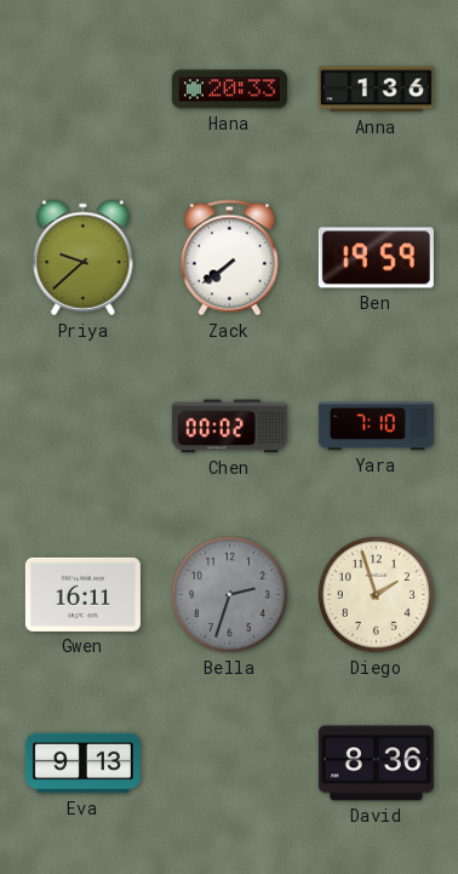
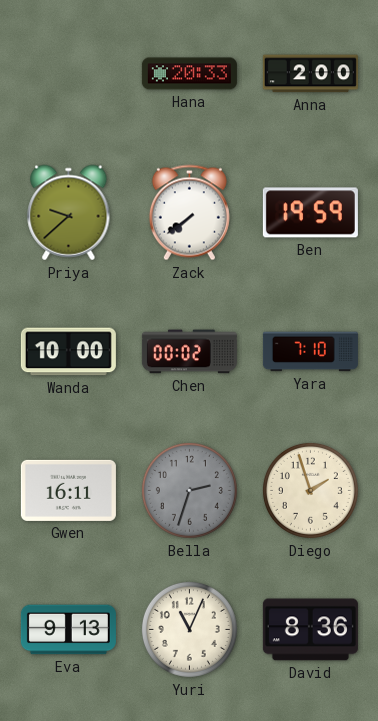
Anna: 1:36 -> 2:00 (310, 74)
Wanda: none -> 10:00 (68, 352)
Yuri: none -> 11:04 (189, 629)
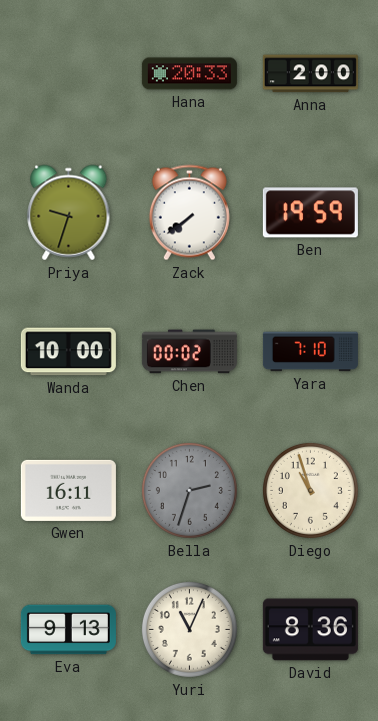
Priya: 9:38 -> 9:33 (69, 213)
Diego: 1:57 -> 10:57 (310, 490)
